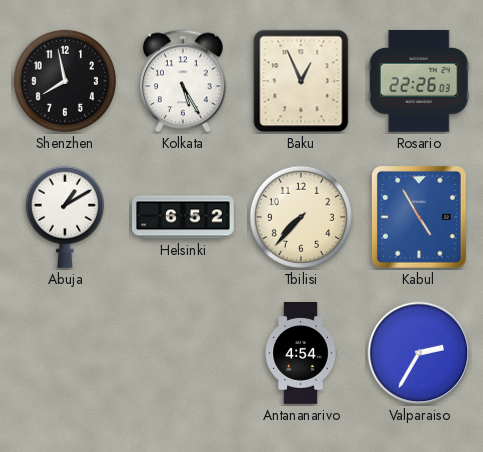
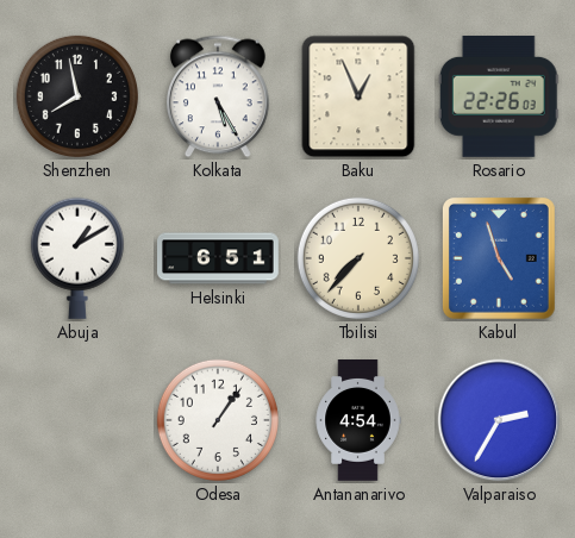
Helsinki: 6:52 -> 6:51 (218, 258)
Kabul: 4:55 -> 4:57 (499, 258)
Odesa: none -> 1:06 (218, 420)
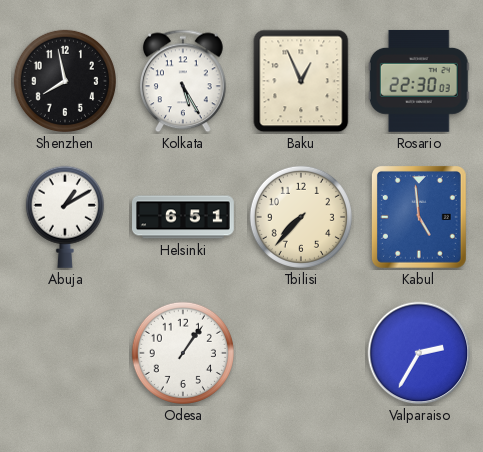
Rosario: 22:26 -> 22:30 (419, 81)
Kabul: 4:57 -> 4:59 (419, 217)
Antananarivo: 4:54 -> none (358, 421)
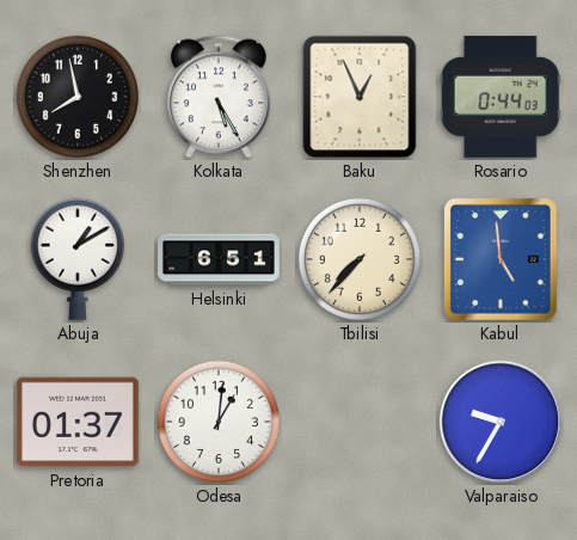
Rosario: 22:30 -> 0:44 (501, 97)
Pretoria: none -> 01:37 (78, 422)
Odesa: 1:06 -> 1:01 (219, 422)
Valparaiso: 2:35 -> 9:35 (501, 422)
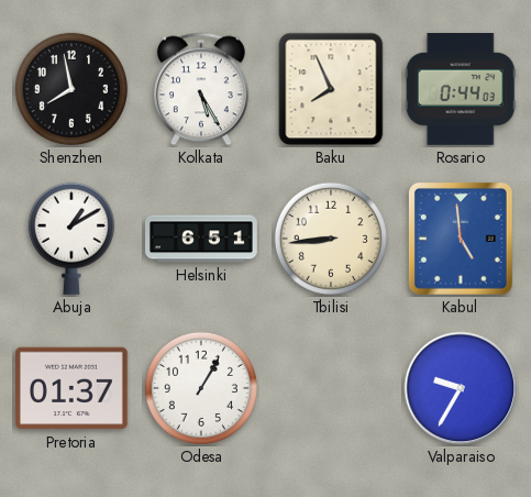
Baku: 12:56 -> 7:56 (331, 89)
Tbilisi: 7:37 -> 8:44 (331, 239)
Odesa: 1:01 -> 1:05 (201, 388)
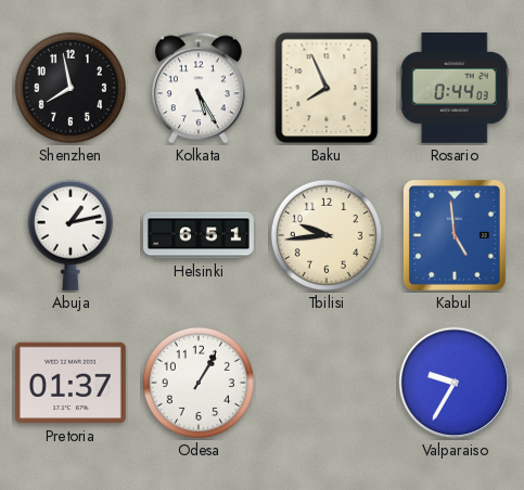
Abuja: 1:10 -> 1:13 (71, 235)
Tbilisi: 8:44 -> 9:44 (327, 235)
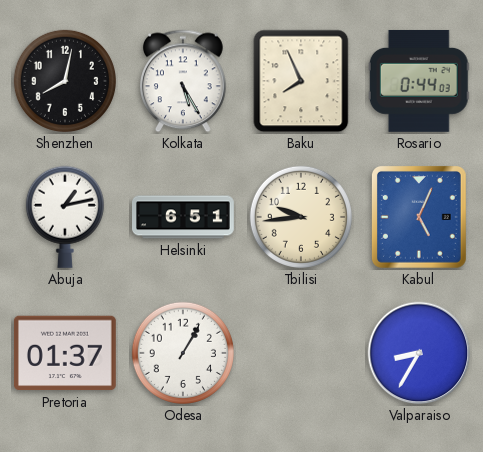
Shenzhen: 7:58 -> 8:02 (65, 81)
Kabul: 4:59 -> 5:04 (419, 217)
Valparaiso: 9:35 -> 8:35 (419, 353)
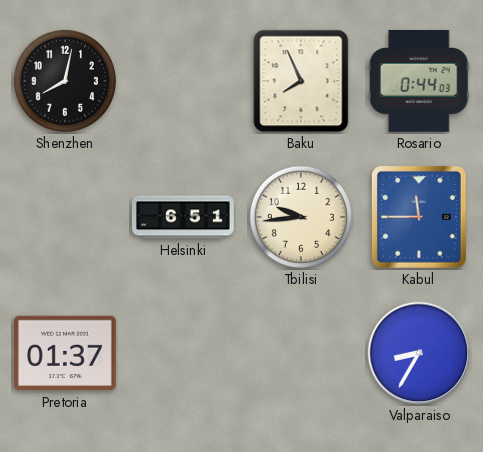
Kolkata: 5:25 -> none (184, 81)
Abuja: 1:13 -> none (65, 217)
Kabul: 5:04 -> 11:45 (419, 217)
Odesa: 1:05 -> none (183, 353)
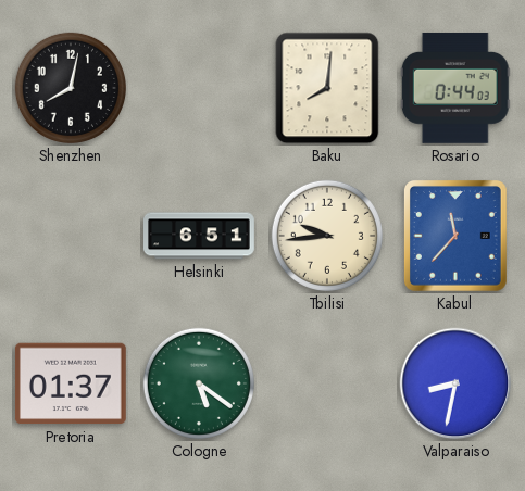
Baku: 7:56 -> 8:01 (327, 88)
Kabul: 11:45 -> 11:37 (455, 236)
Cologne: none -> 5:21 (199, 383)
Valparaiso: 8:35 -> 8:32 (455, 383)
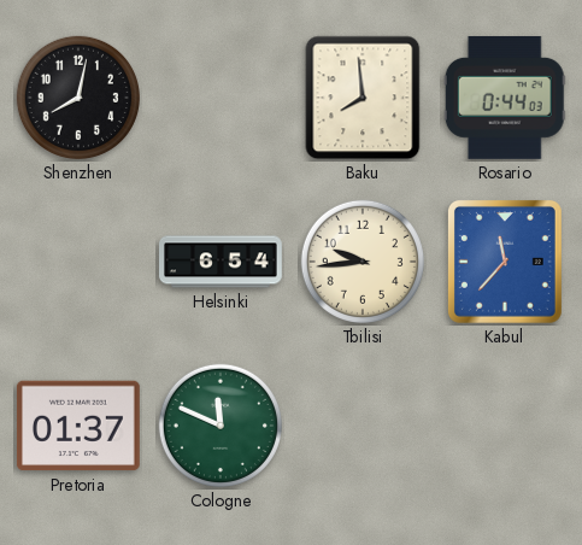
Baku: 8:01 -> 7:59 (363, 98)
Helsinki: 6:51 -> 6:54 (221, 262)
Cologne: 5:21 -> 11:49 (221, 426)
Valparaiso: 8:32 -> none (455, 383)
